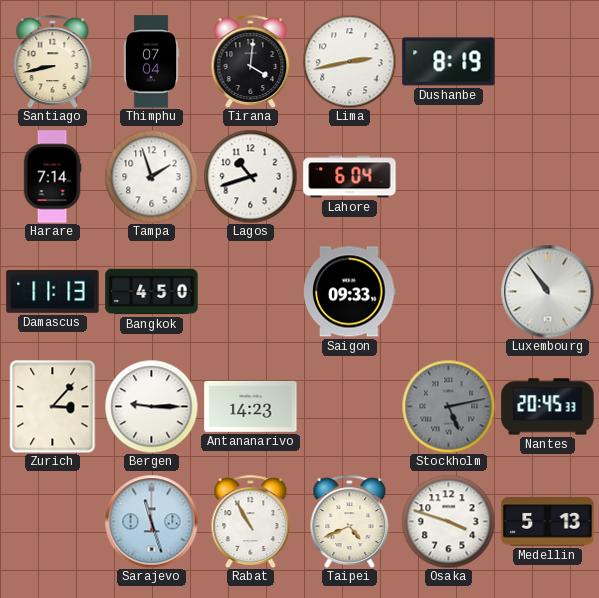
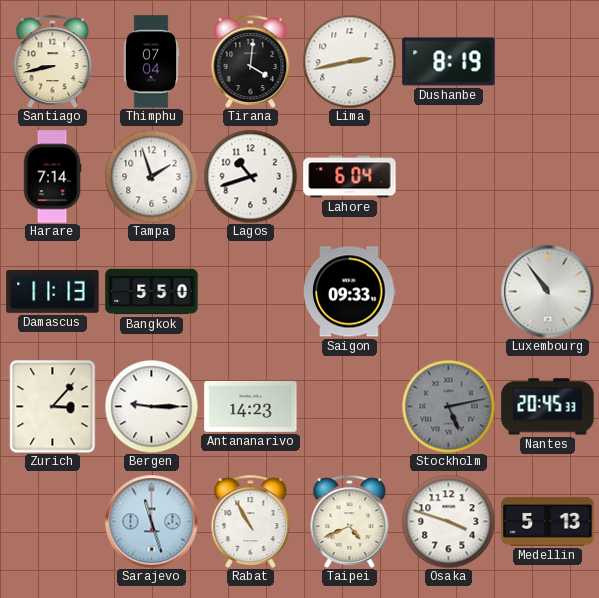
Bangkok: 4:50 -> 5:50 (152, 292)
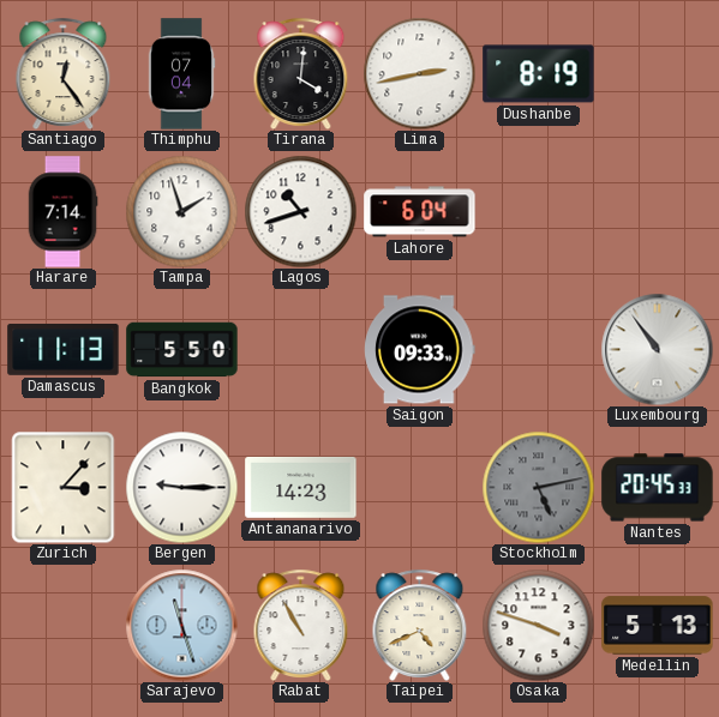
Santiago: 8:43 -> 12:24 (64, 73)
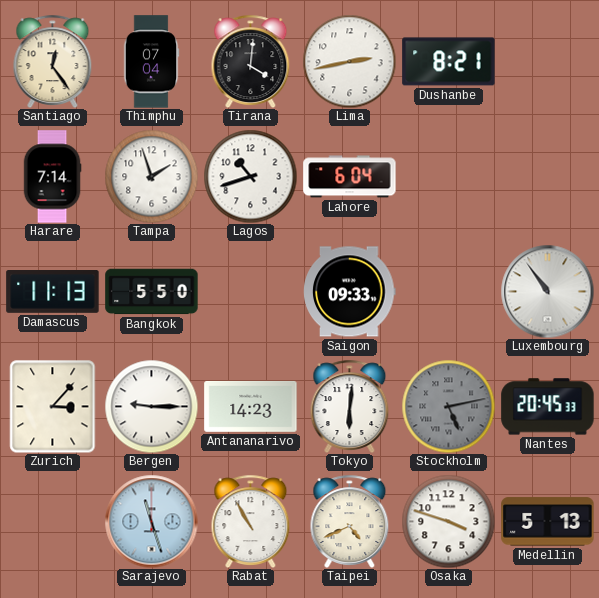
Dushanbe: 8:19 -> 8:21 (449, 62)
Tokyo: none -> 6:01 (350, 406)
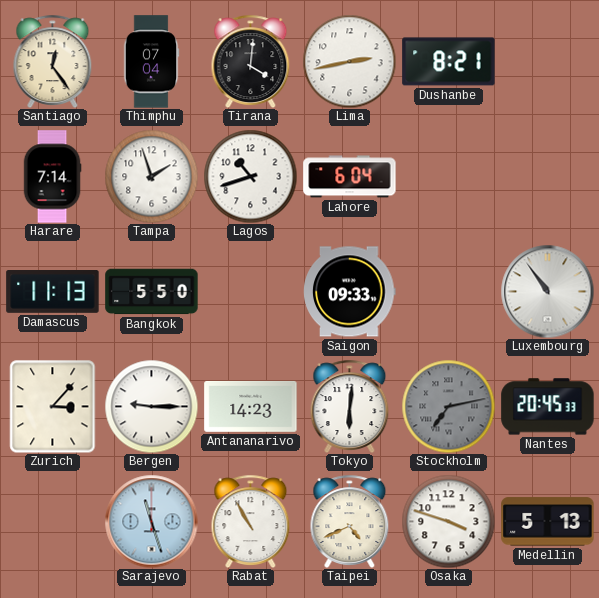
Stockholm: 5:13 -> 7:13 (448, 406)
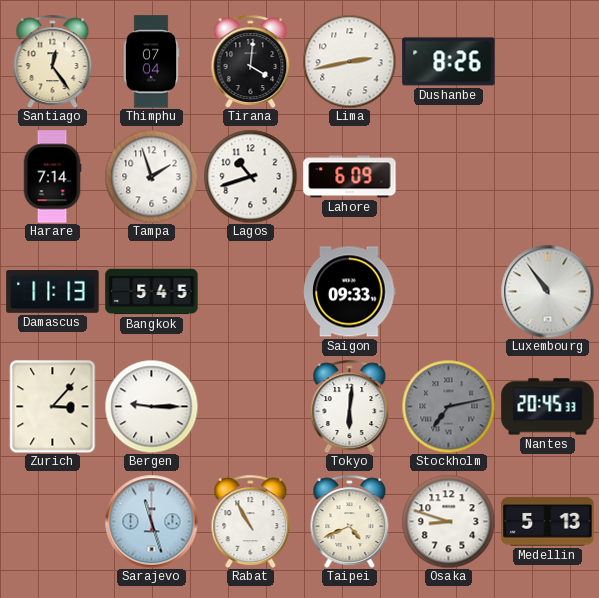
Dushanbe: 8:21 -> 8:26 (449, 62)
Lahore: 6:04 -> 6:09 (350, 177)
Bangkok: 5:50 -> 5:45 (152, 292)
Antananarivo: 14:23 -> none (251, 406)
Osaka: 3:48 -> 8:48 (448, 521)
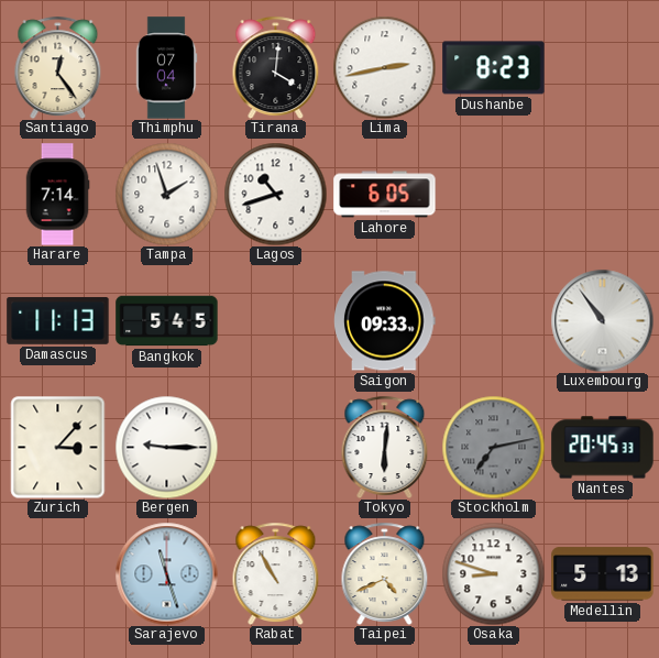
Dushanbe: 8:26 -> 8:23 (494, 68)
Lahore: 6:09 -> 6:05 (385, 195)
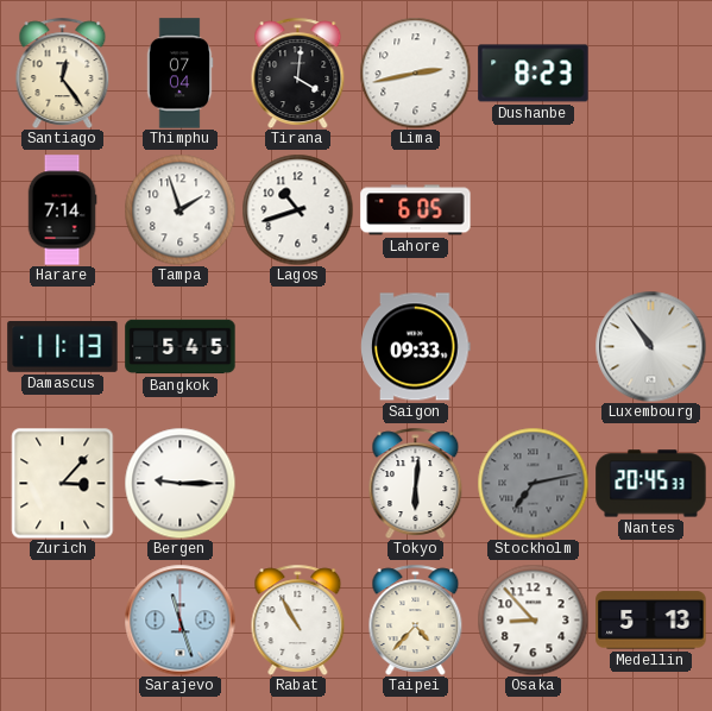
Taipei: 4:41 -> 4:37 (416, 619)
Osaka: 8:48 -> 8:53 (533, 619)
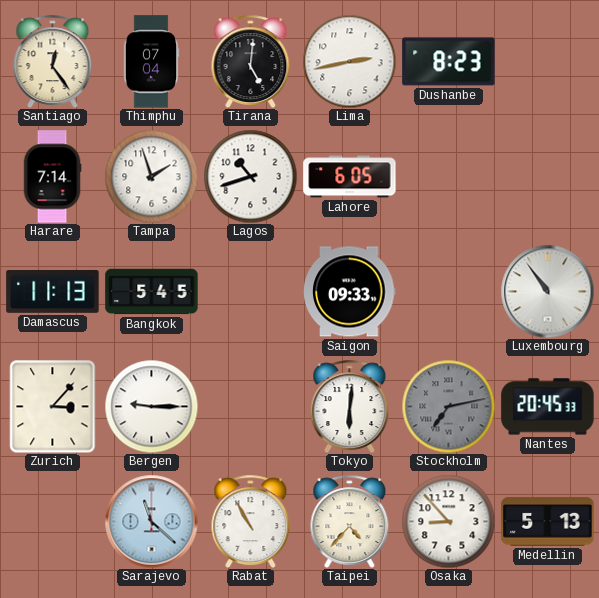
Tirana: 4:01 -> 5:01 (251, 61)
Sarajevo: 11:27 -> 11:22 (151, 521)
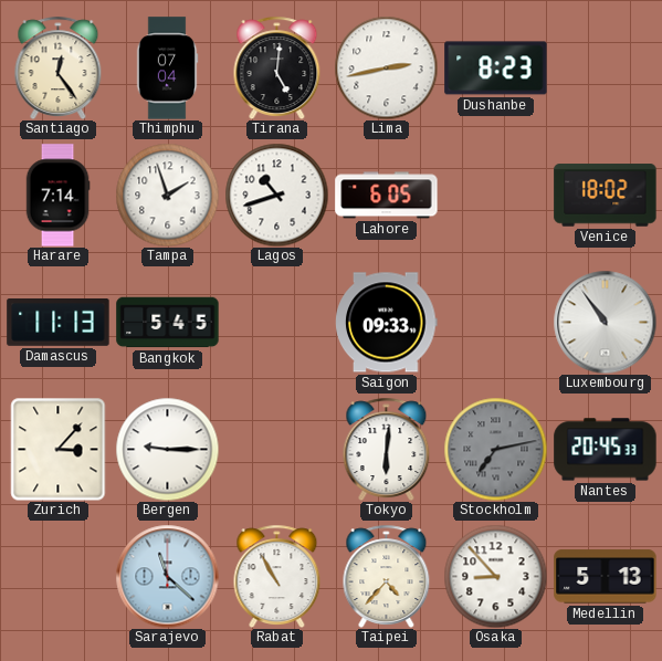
Venice: none -> 18:02 (606, 196)
